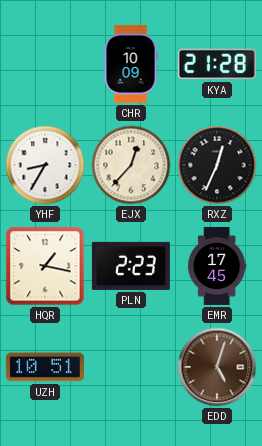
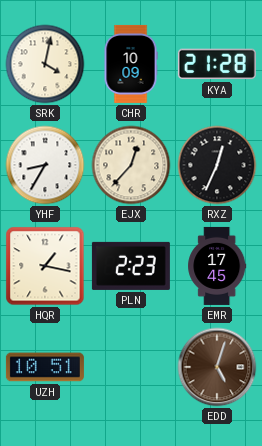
SRK: none -> 4:02 (45, 64)
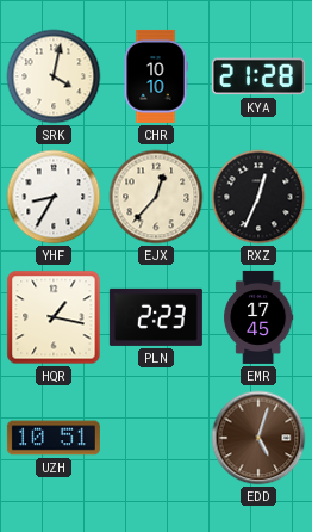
CHR: 10:09 -> 10:10 (156, 76)
